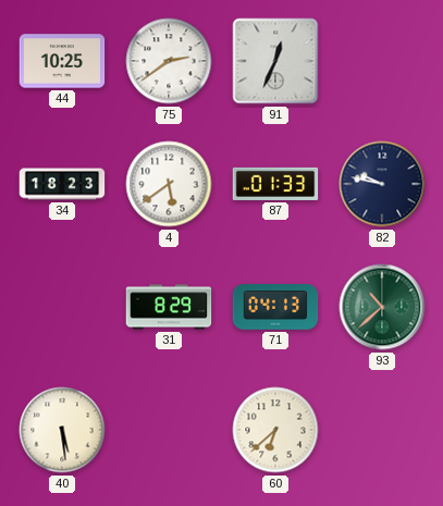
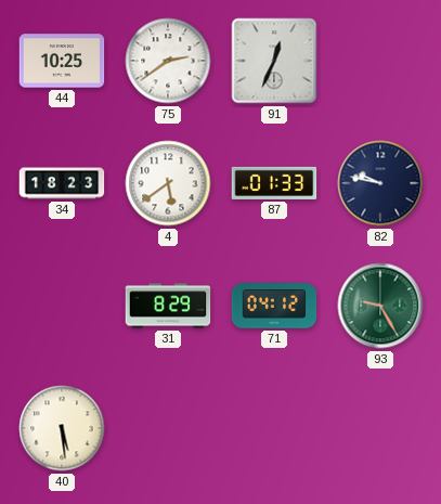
71: 04:13 -> 04:12 (274, 306)
93: 10:38 -> 9:25 (380, 306)
60: 6:38 -> none (275, 430)
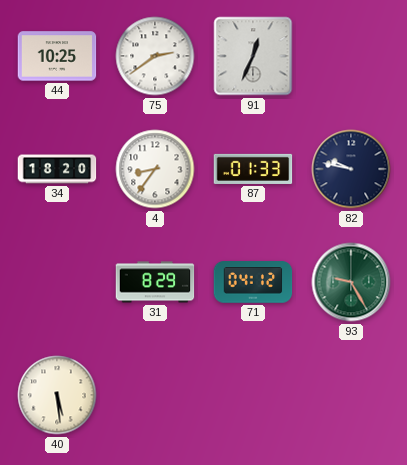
34: 18:23 -> 18:20 (57, 169)
4: 5:39 -> 8:36 (155, 169)
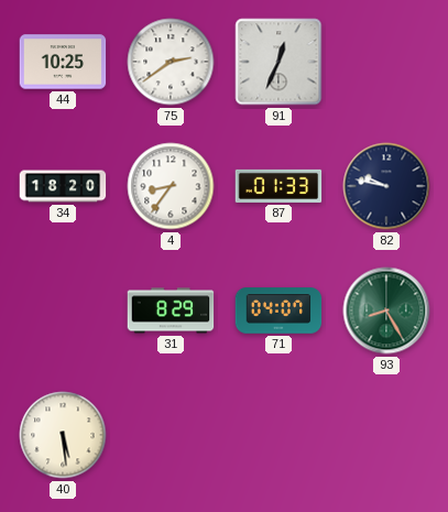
71: 04:12 -> 04:07 (278, 311)
93: 9:25 -> 8:25 (386, 311)
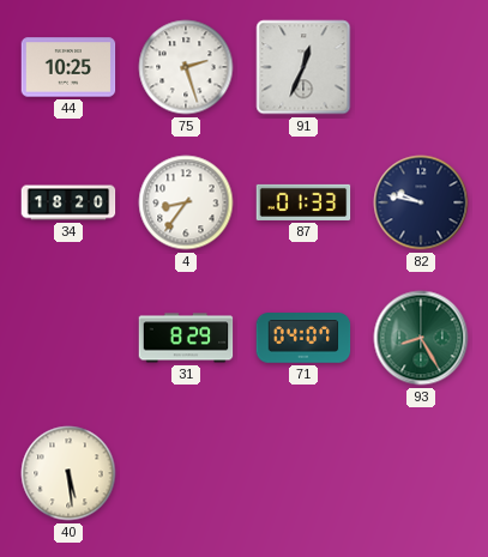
75: 2:39 -> 2:27 (186, 67)
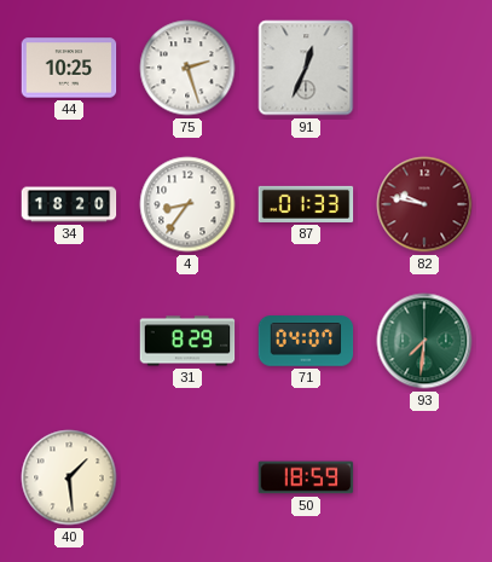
82 dial: navy -> burgundy (424, 204)
93: 8:25 -> 7:31 (424, 341)
40: 5:29 -> 1:29 (69, 477)
50: none -> 18:59 (306, 477)
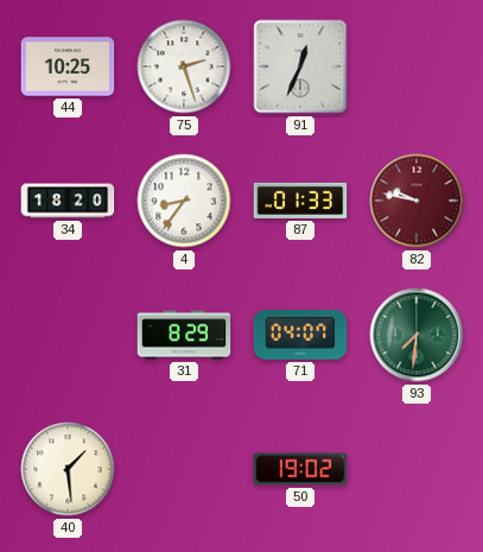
50: 18:59 -> 19:02 (300, 469)
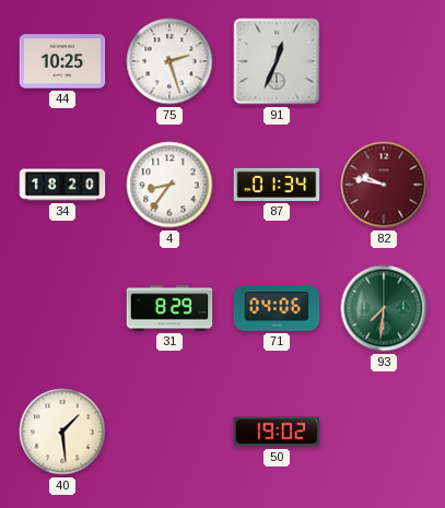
87: 01:33 -> 01:34 (277, 185)
71: 04:07 -> 04:06 (277, 308)
